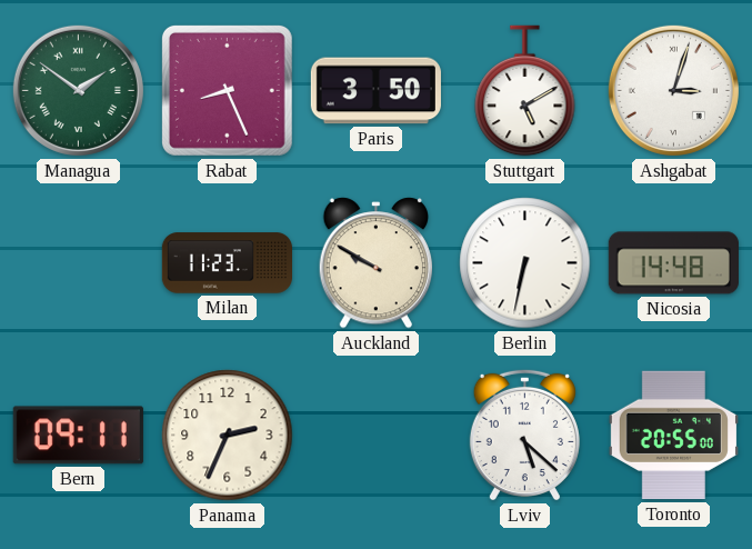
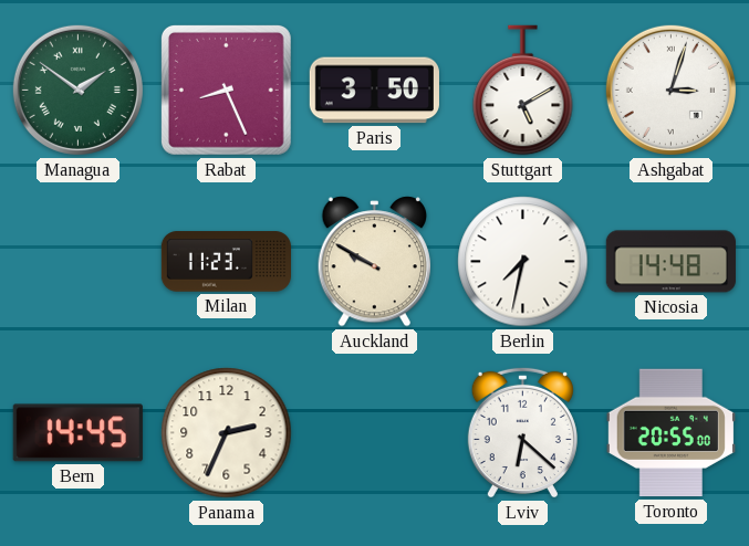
Berlin: 6:32 -> 7:32 (523, 262)
Bern: 09:11 -> 14:45 (77, 433)
Lviv: 5:22 -> 6:22 (522, 432)
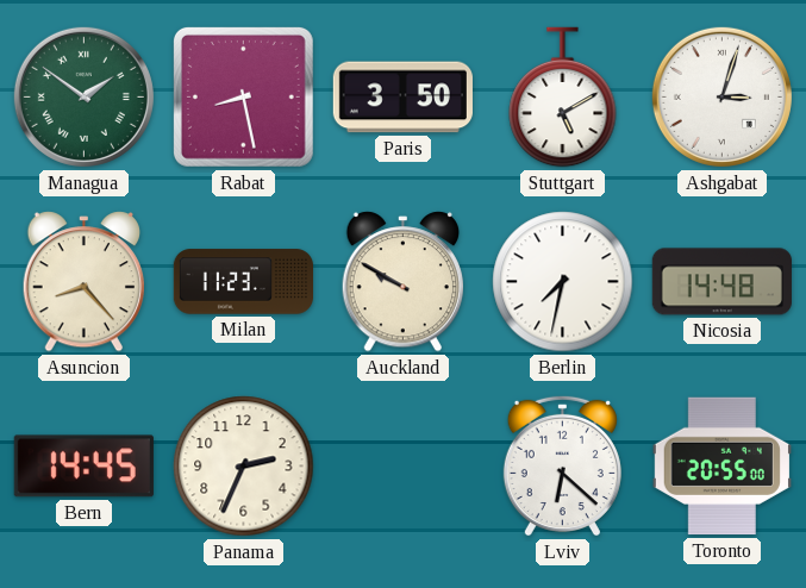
Rabat: 8:26 -> 8:28 (243, 96)
Asuncion: none -> 8:23 (83, 282)
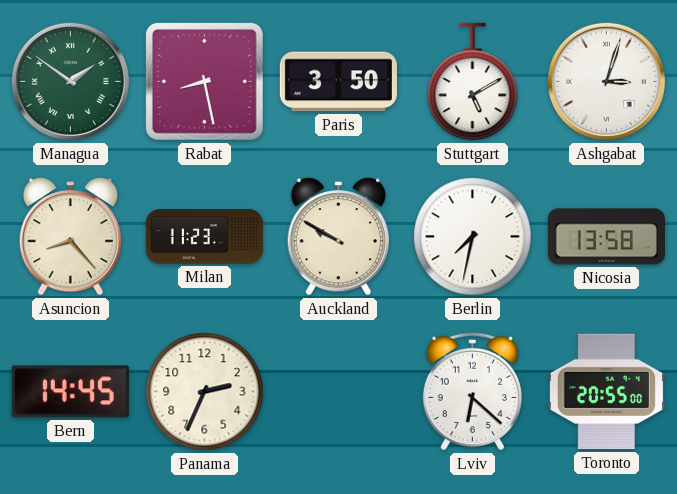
Nicosia: 14:48 -> 13:58 (606, 237)
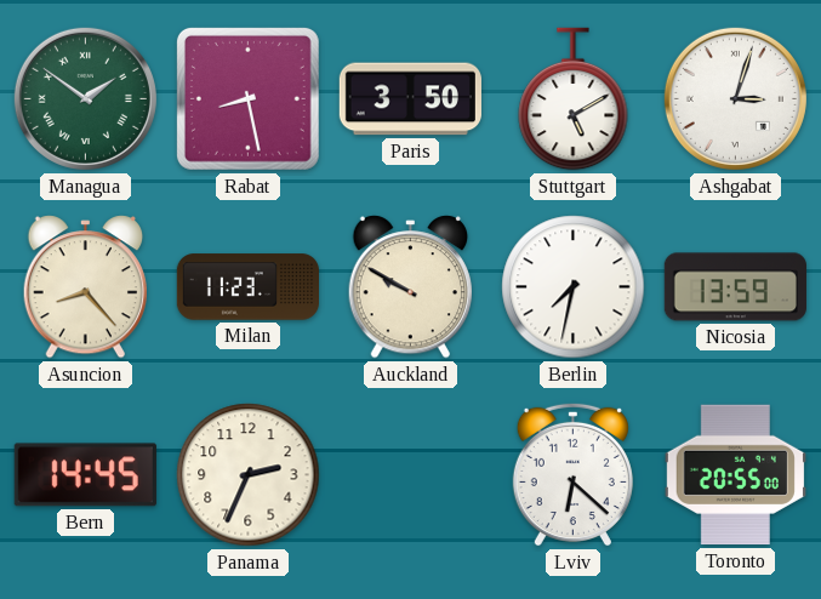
Nicosia: 13:58 -> 13:59 (735, 287)
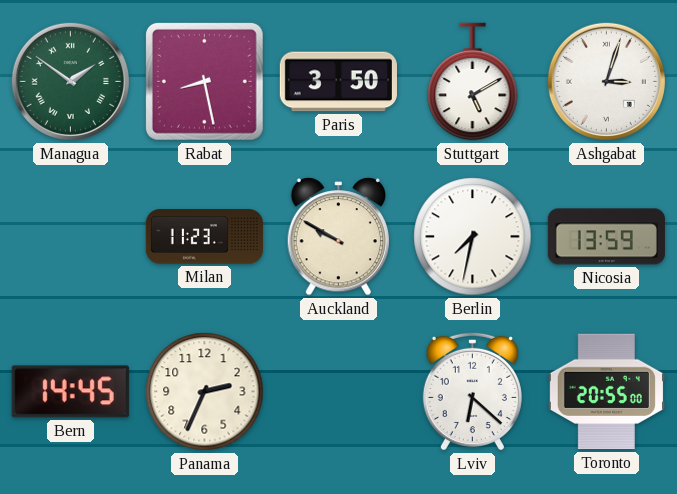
Asuncion: 8:23 -> none (85, 287)
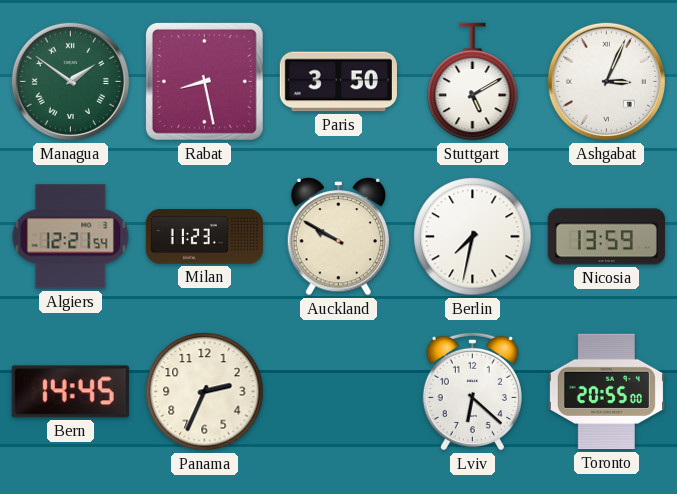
Ashgabat: 3:03 -> 3:04 (606, 81)
Algiers: none -> 12:21 (71, 237)
